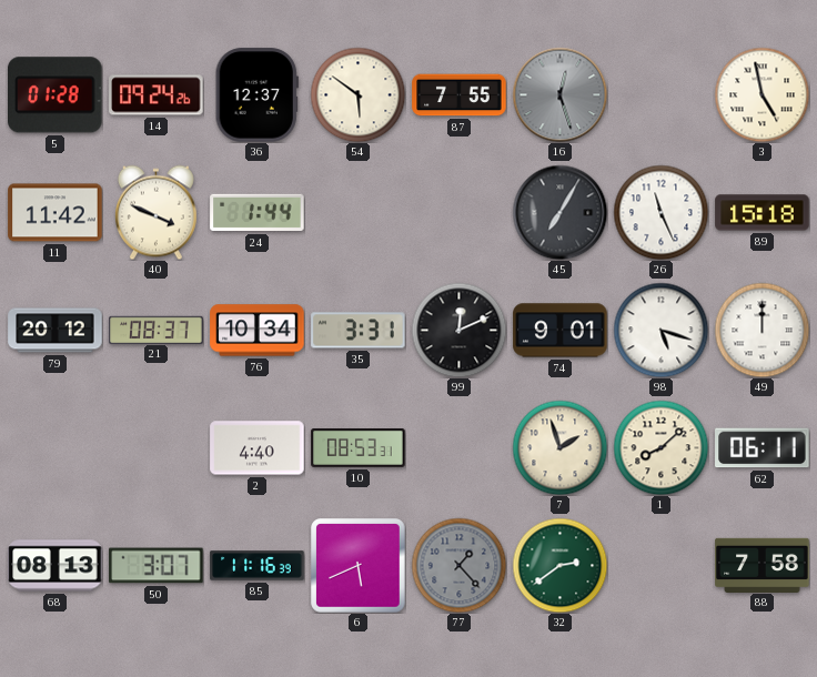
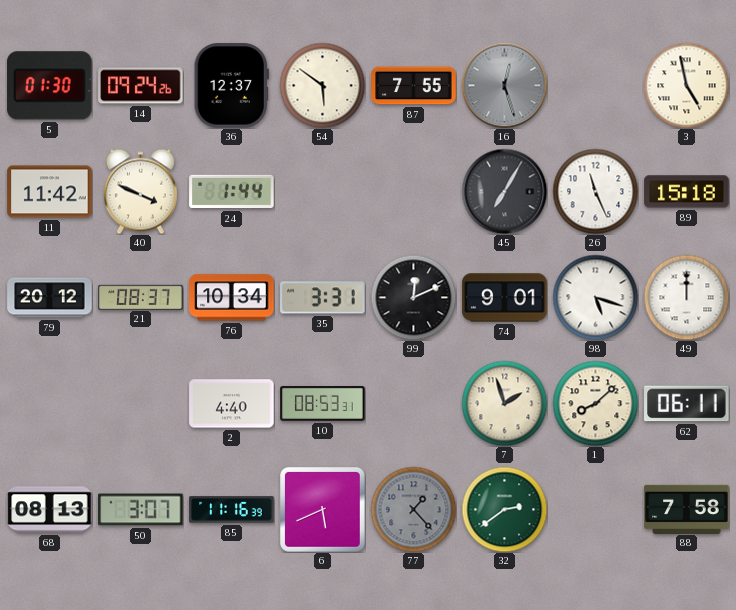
5: 01:28 -> 01:30 (50, 86)
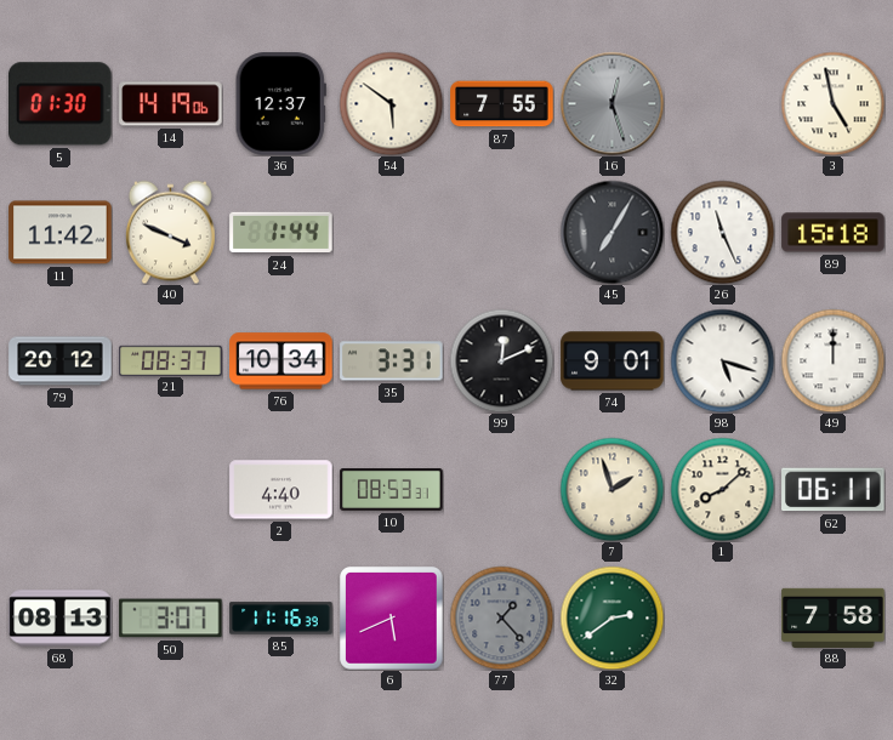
14: 09:24 -> 14:19 (171, 104)
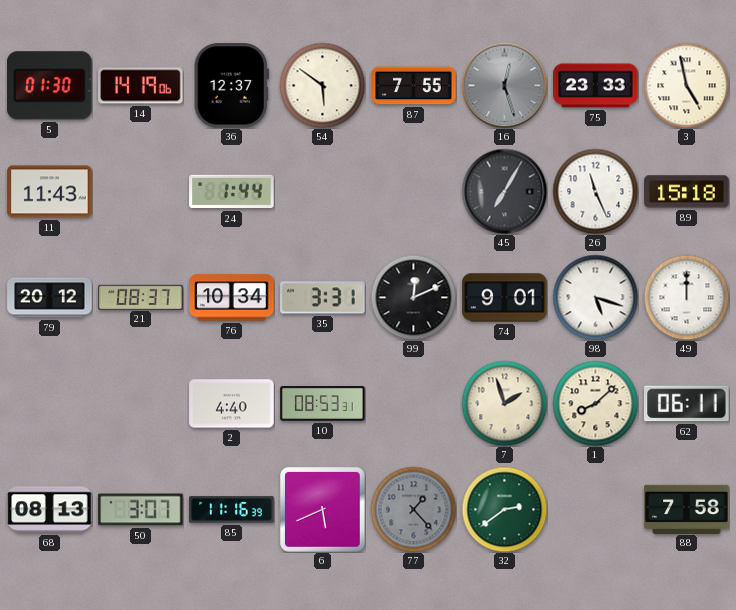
75: none -> 23:33 (596, 86)
11: 11:42 -> 11:43 (50, 192)
40: 3:49 -> none (170, 232)
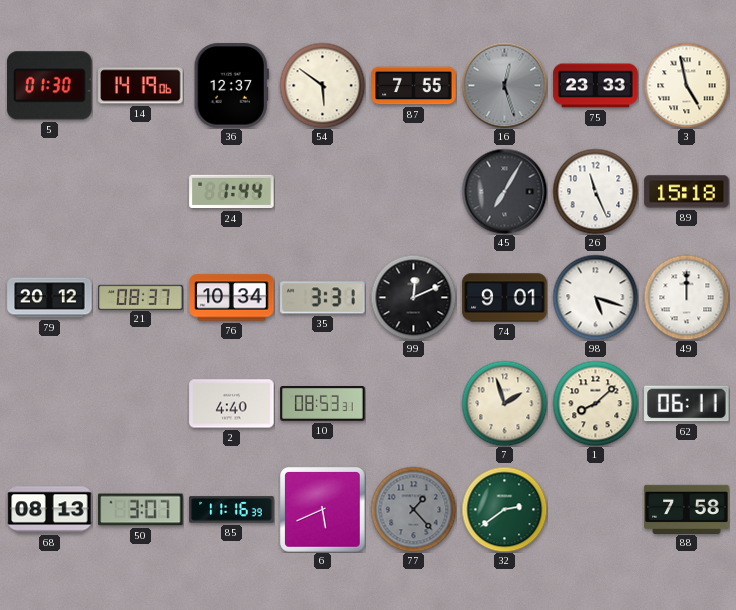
11: 11:43 -> none (50, 192)
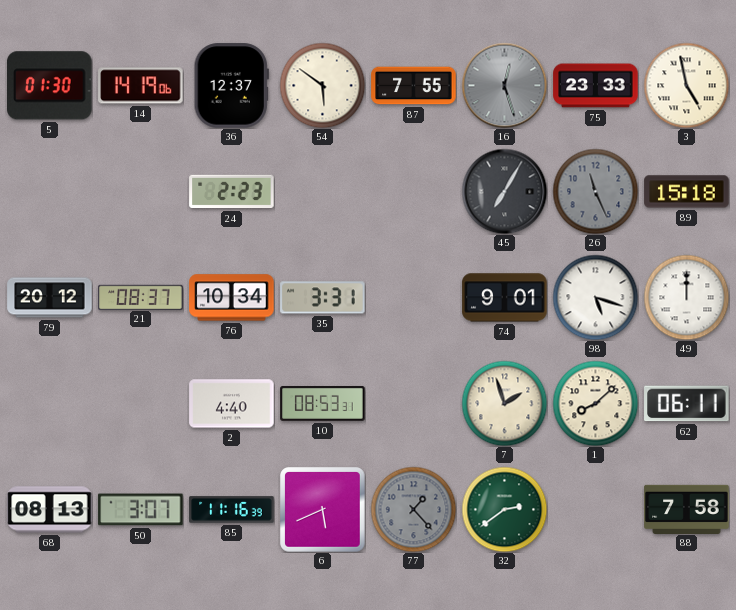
24: 1:44 -> 2:23 (232, 192)
26 dial: white -> grey (595, 191)
99: 12:11 -> none (413, 297)
